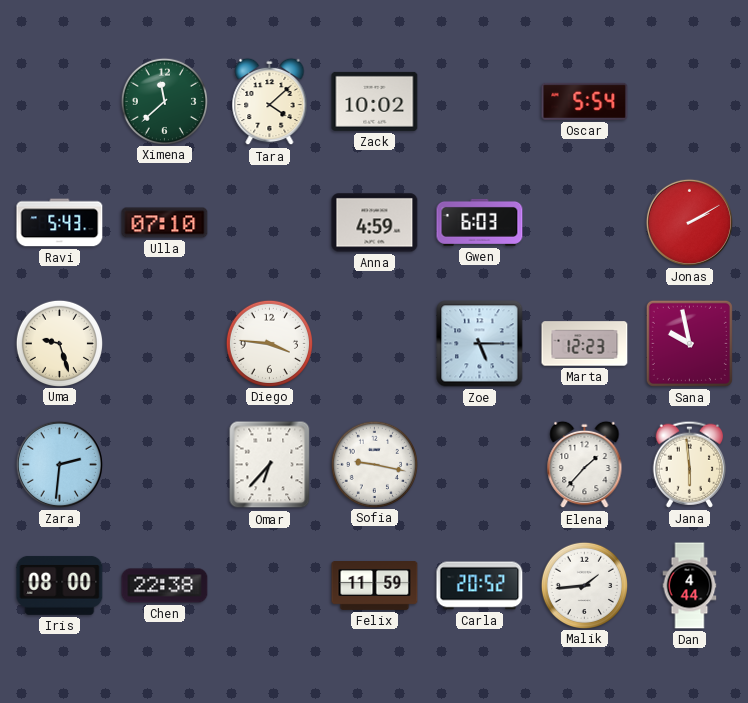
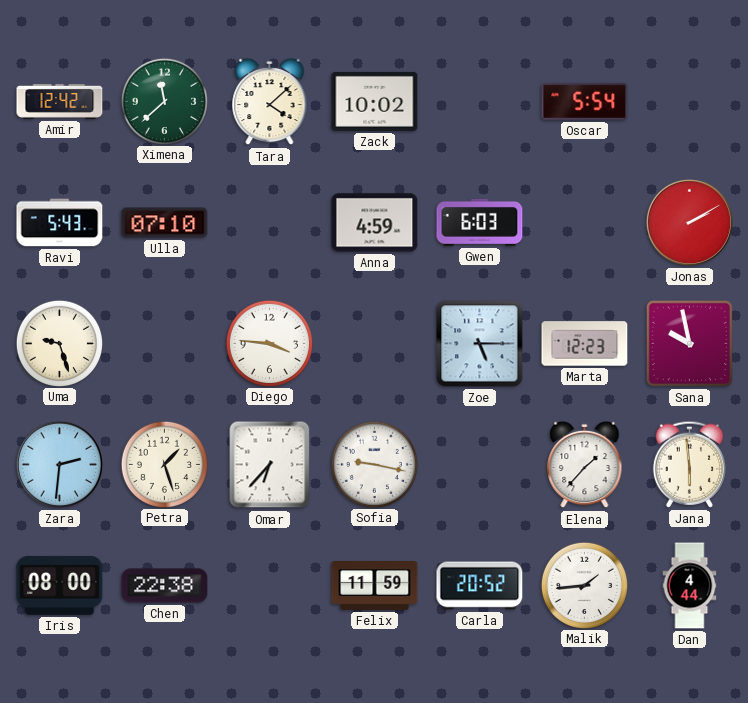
Amir: none -> 12:42 (60, 101)
Petra: none -> 1:27 (164, 464)
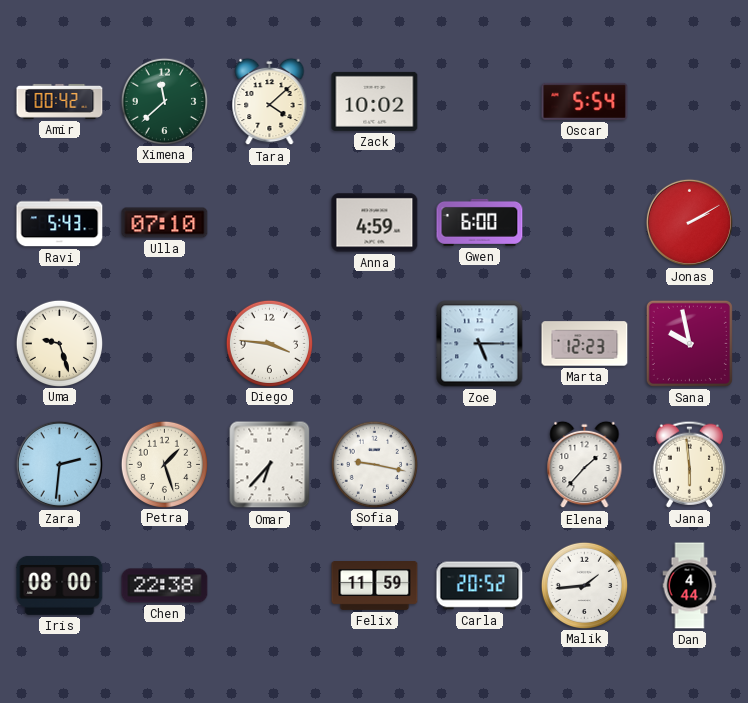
Amir: 12:42 -> 00:42 (60, 101)
Gwen: 6:03 -> 6:00 (480, 222)
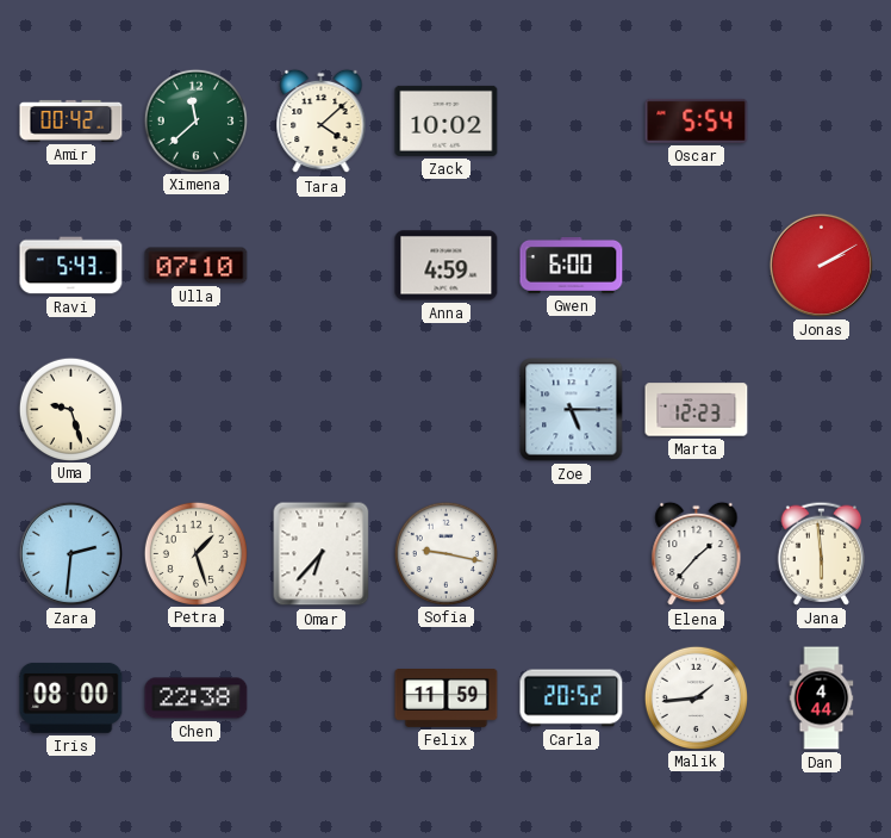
Diego: 3:46 -> none (269, 343)
Sana: 9:58 -> none (689, 343)
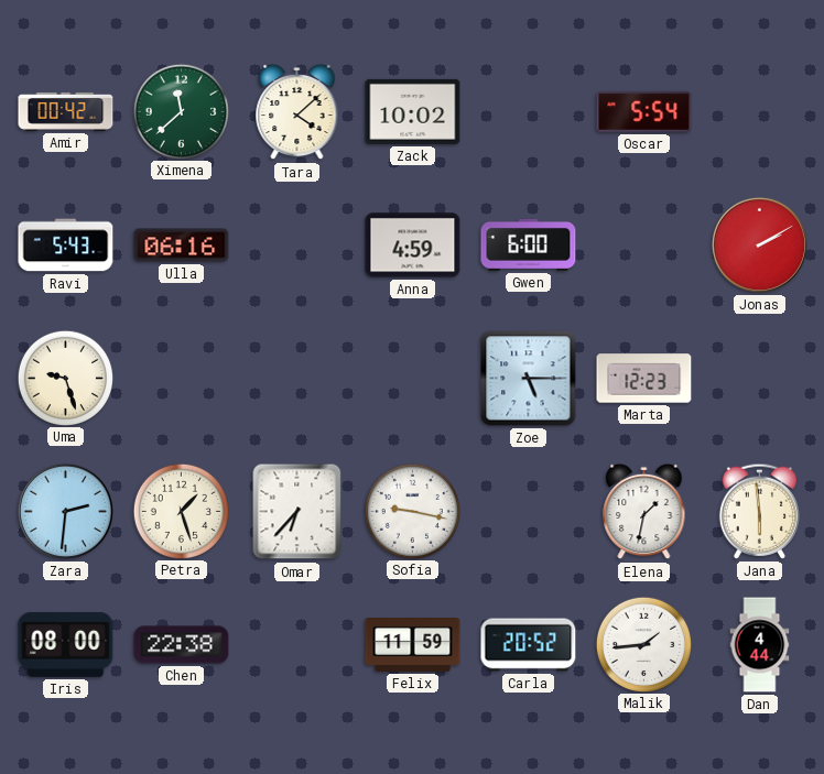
Ulla: 07:10 -> 06:16 (182, 246)
Elena: 1:37 -> 1:32 (644, 512)
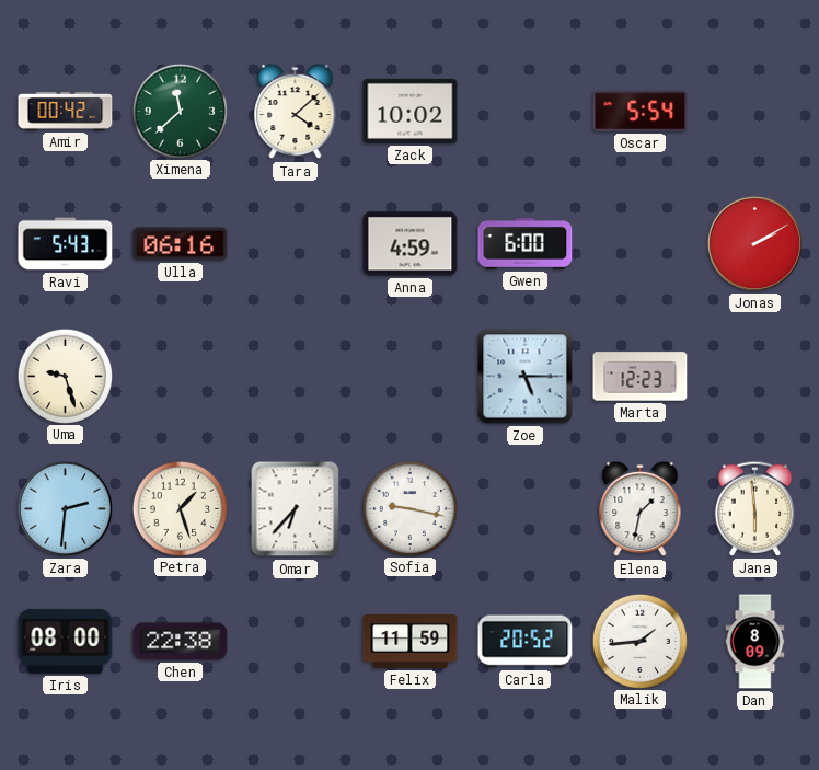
Dan: 4:44 -> 8:09 (755, 642)
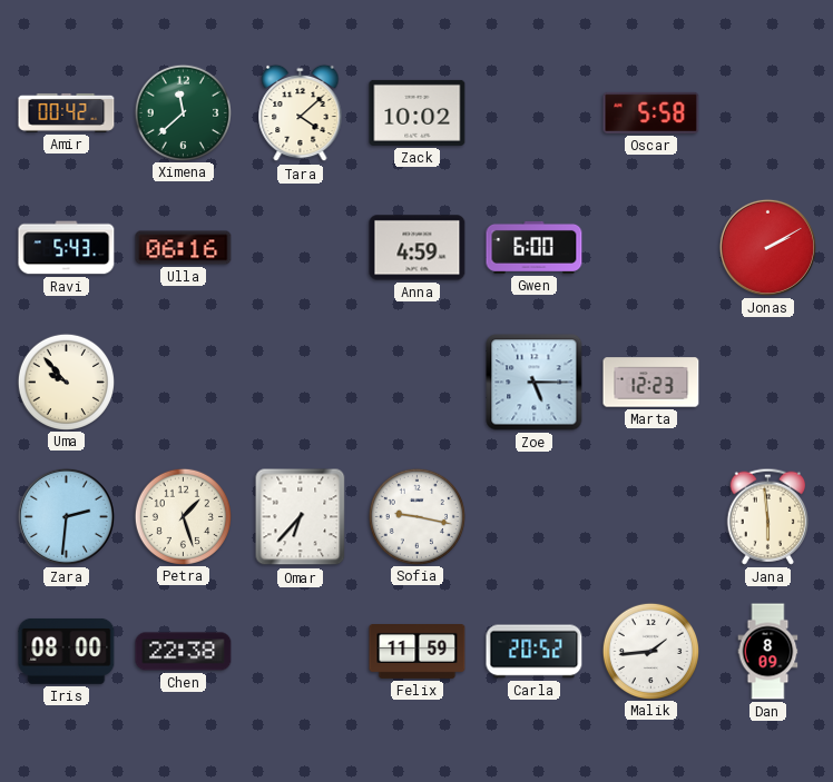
Oscar: 5:54 -> 5:58 (651, 112)
Uma: 9:27 -> 9:53 (66, 382)
Elena: 1:32 -> none (641, 509)
